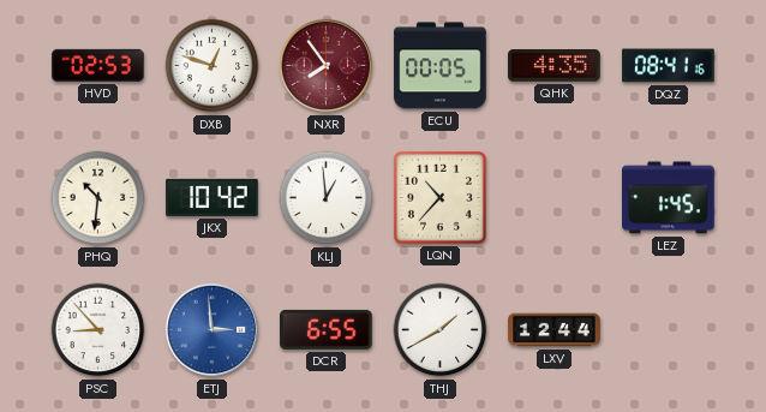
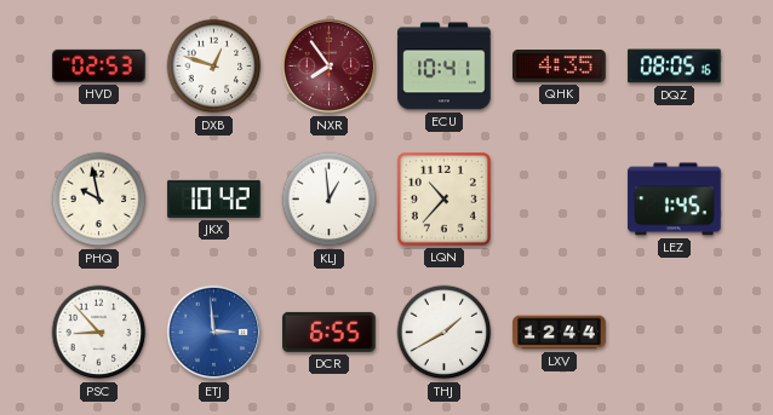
ECU: 00:05 -> 10:41 (445, 67)
DQZ: 08:41 -> 08:05 (675, 67)
PHQ: 10:31 -> 9:58 (99, 200)
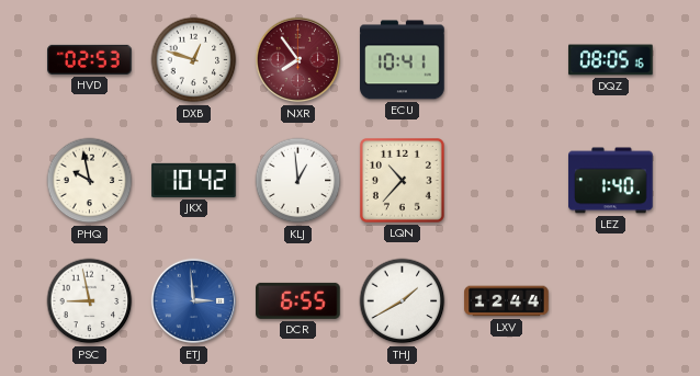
QHK: 4:35 -> none (560, 67)
LEZ: 1:45 -> 1:40 (611, 181)
PSC: 8:53 -> 8:58 (90, 301)
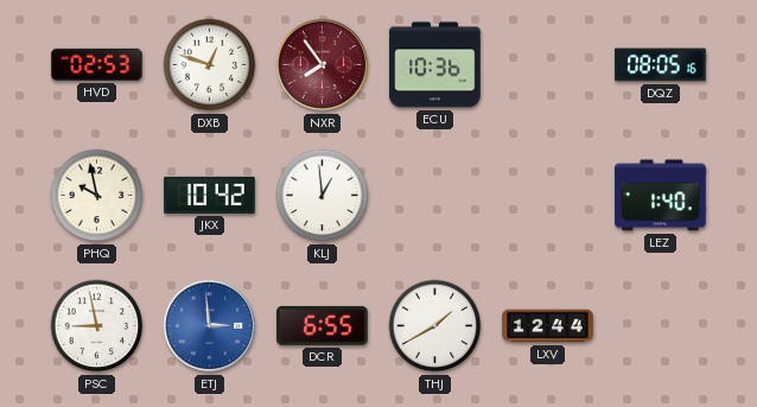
ECU: 10:41 -> 10:36 (435, 65)
LQN: 10:37 -> none (402, 180)
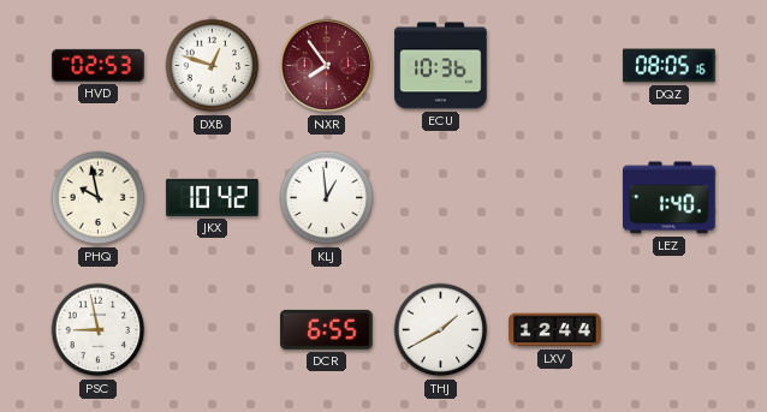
ETJ: 2:59 -> none (210, 326)
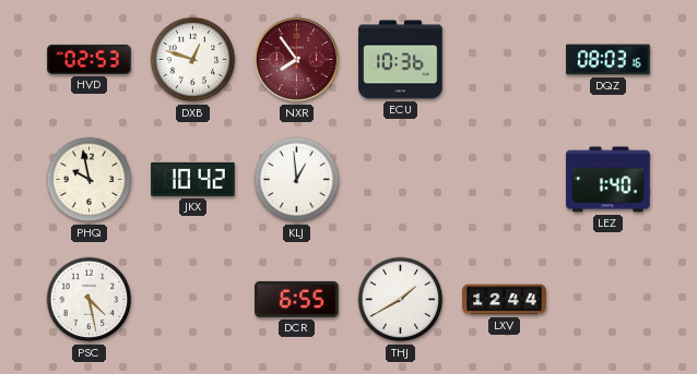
DQZ: 08:05 -> 08:03 (609, 60)
PSC: 8:58 -> 4:28 (90, 300)
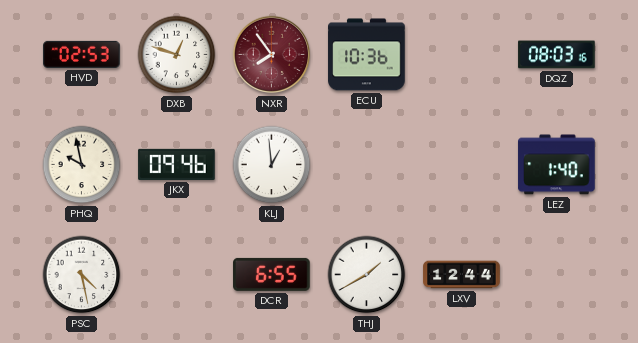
JKX: 10:42 -> 09:46 (177, 164)
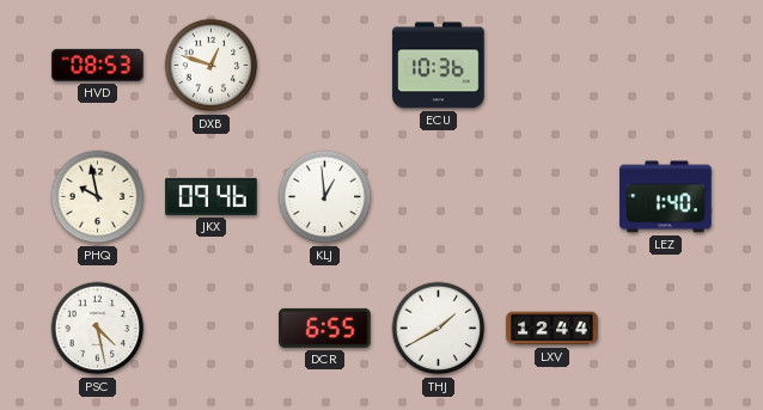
HVD: 02:53 -> 08:53 (98, 65)
NXR: 7:54 -> none (272, 55)
DQZ: 08:03 -> none (557, 55)
